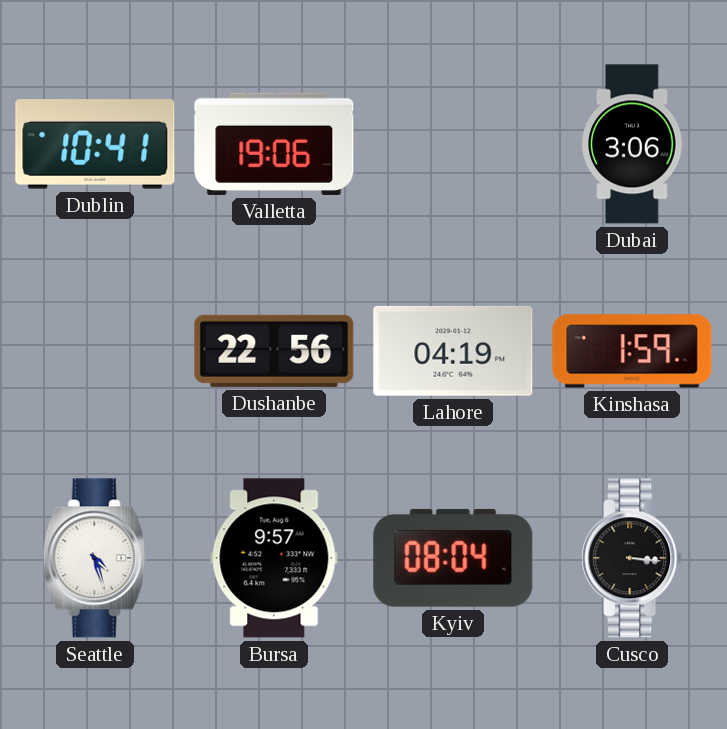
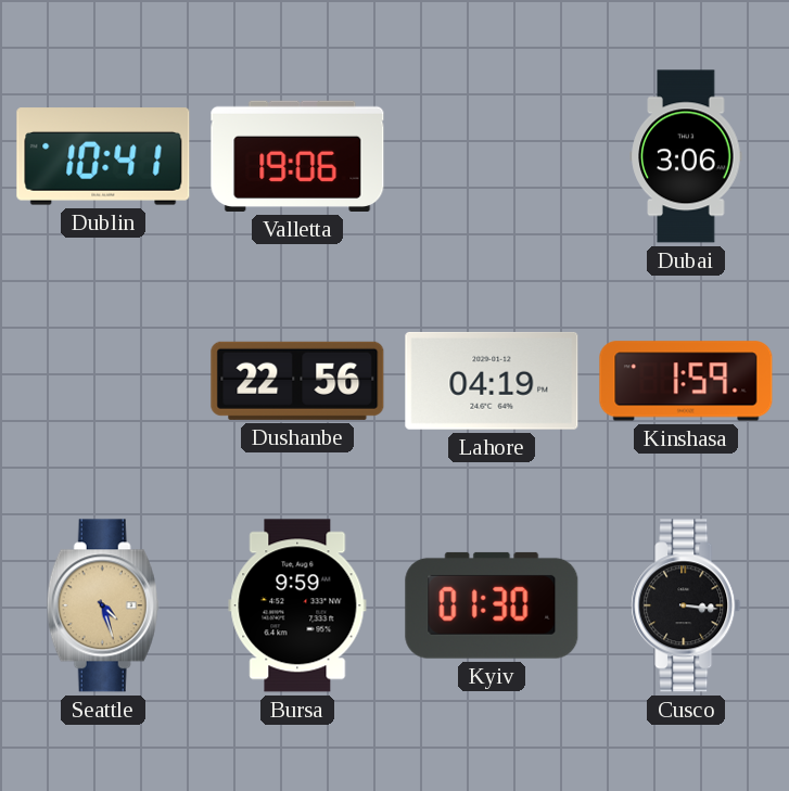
Seattle dial: white -> champagne (103, 605)
Bursa: 9:57 -> 9:59 (297, 605)
Kyiv: 08:04 -> 01:30 (492, 605)
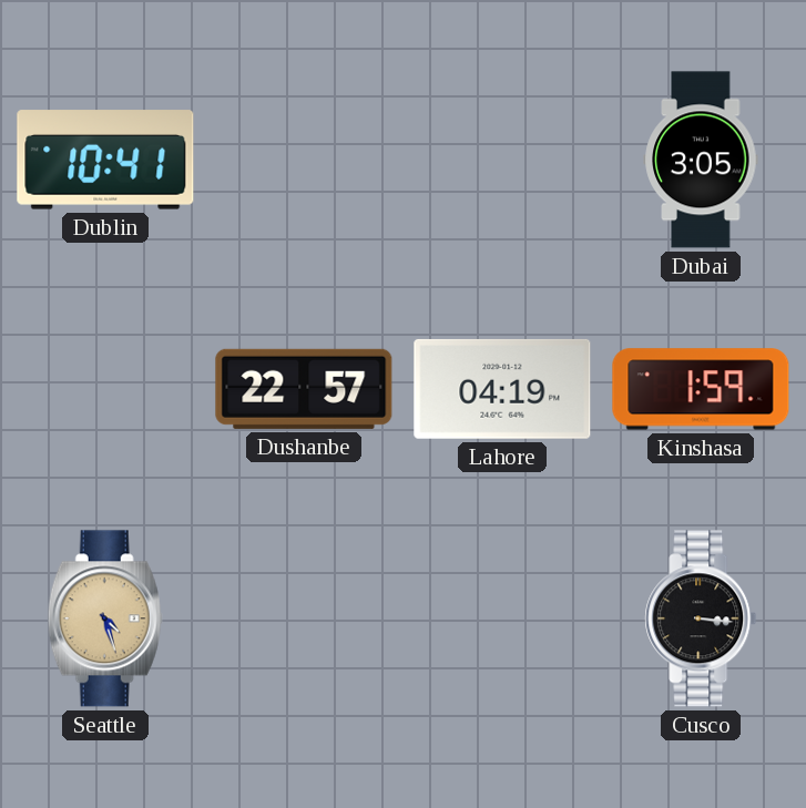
Valletta: 19:06 -> none (297, 156)
Dubai: 3:06 -> 3:05 (701, 160)
Dushanbe: 22:56 -> 22:57 (304, 389)
Bursa: 9:59 -> none (297, 605)
Kyiv: 01:30 -> none (492, 605)
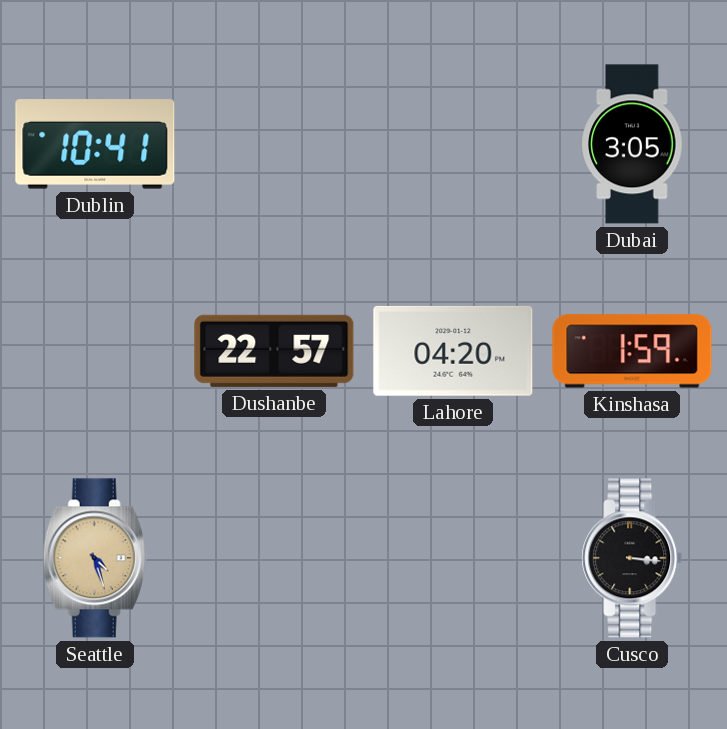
Lahore: 04:19 -> 04:20 (453, 351)
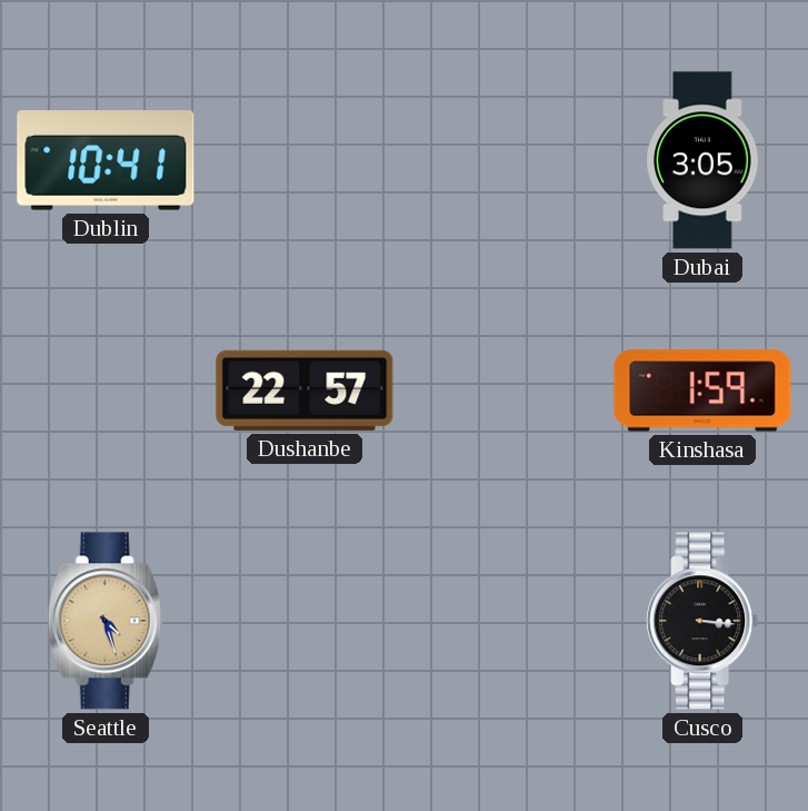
Lahore: 04:20 -> none (453, 351)
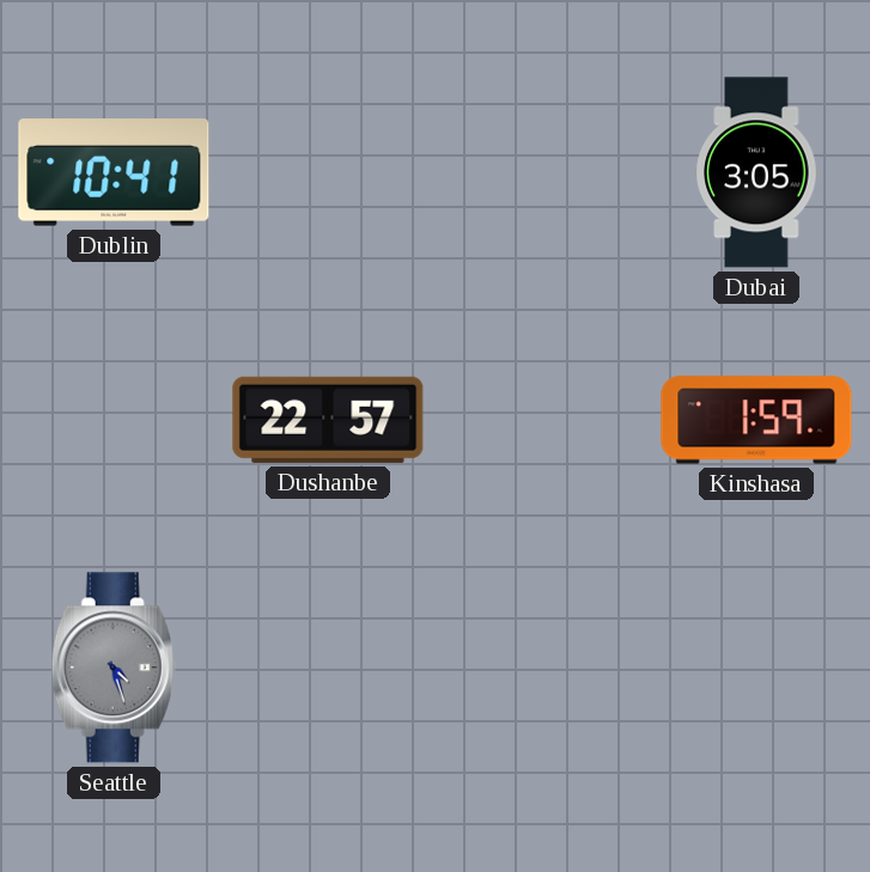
Seattle dial: champagne -> grey (114, 667)
Cusco: 3:16 -> none (702, 621)
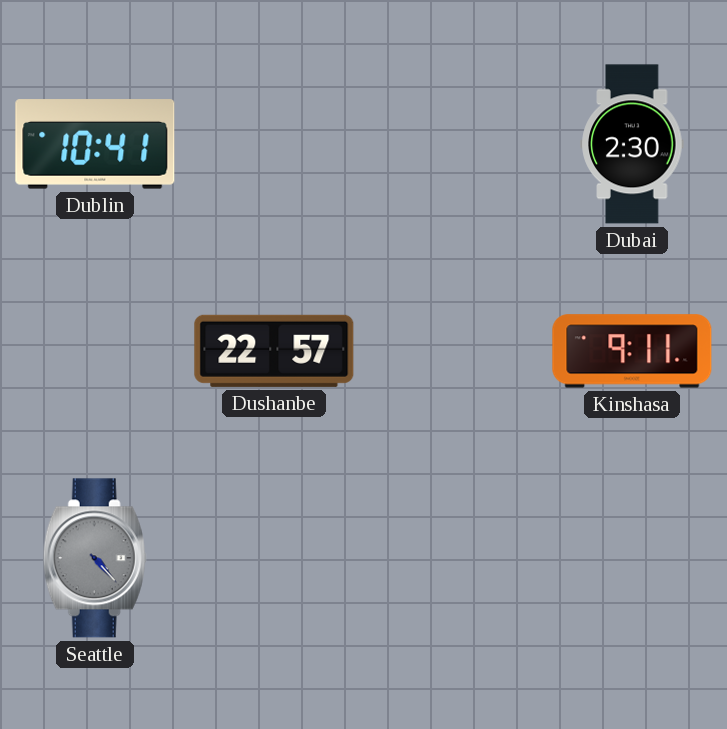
Dubai: 3:05 -> 2:30 (632, 144)
Kinshasa: 1:59 -> 9:11 (632, 351)
Seattle: 4:27 -> 4:23 (95, 558)
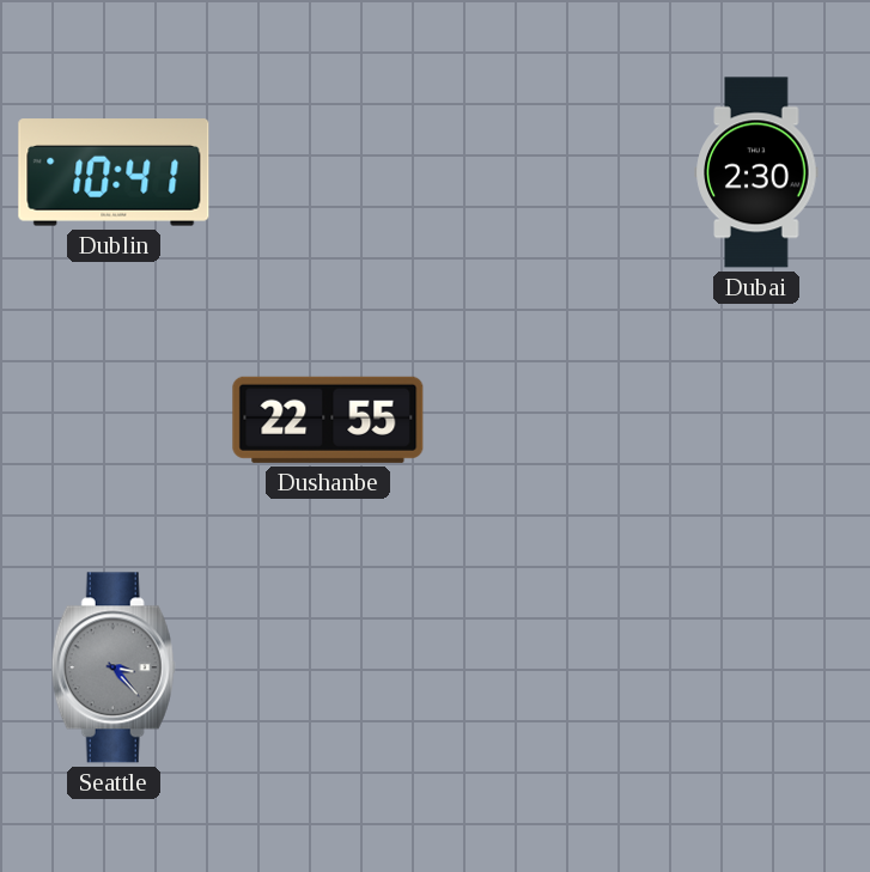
Dushanbe: 22:57 -> 22:55 (328, 420)
Kinshasa: 9:11 -> none (632, 351)
Seattle: 4:23 -> 3:23 (114, 667)
